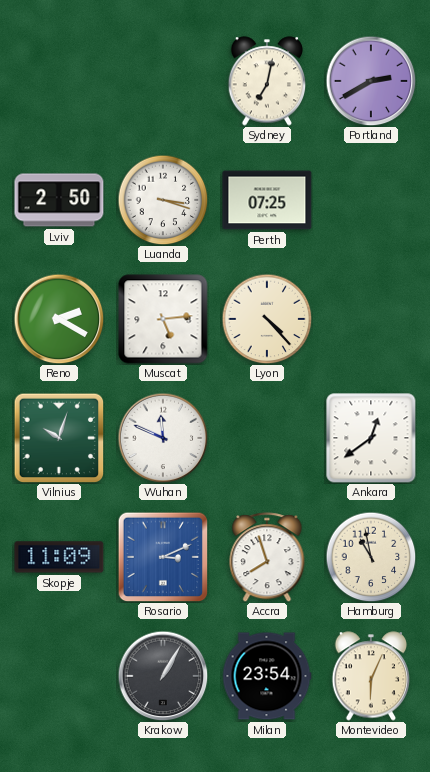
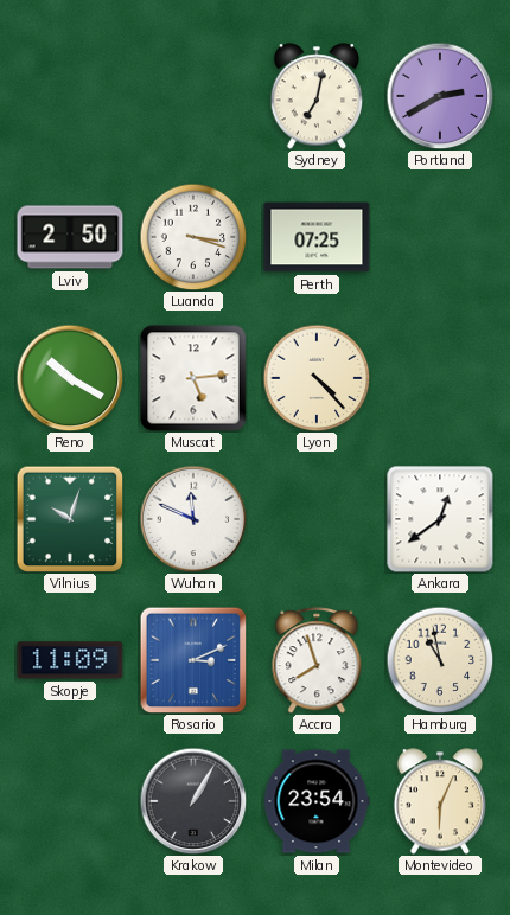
Reno: 2:20 -> 10:20 (70, 378)
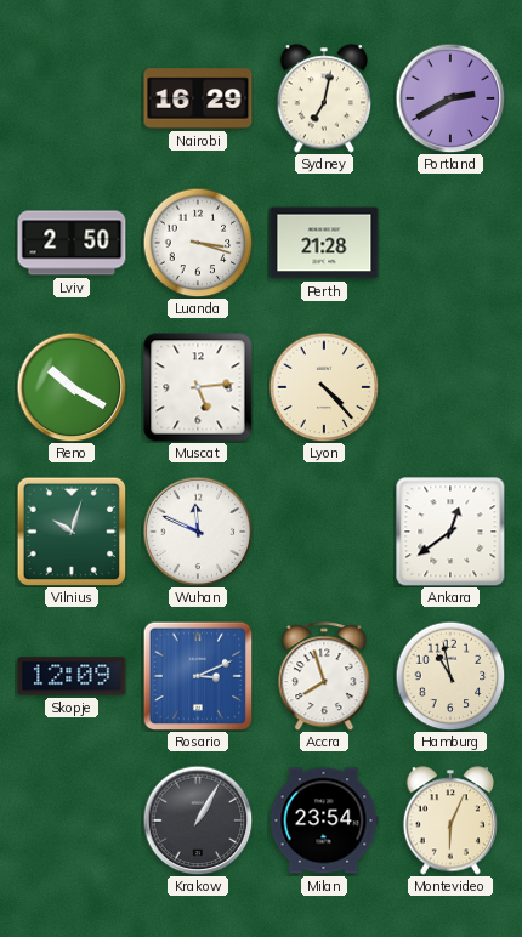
Nairobi: none -> 16:29 (198, 98)
Perth: 07:25 -> 21:28 (324, 243)
Skopje: 11:09 -> 12:09 (72, 676)
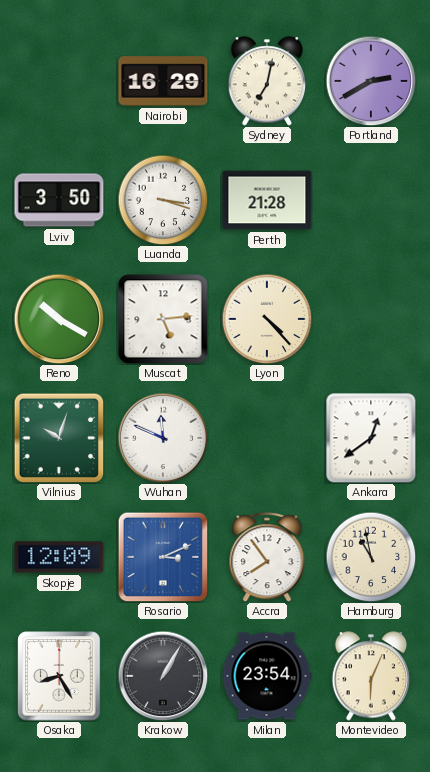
Lviv: 2:50 -> 3:50 (59, 200)
Accra: 7:57 -> 7:54 (267, 557)
Osaka: none -> 8:25 (59, 676)
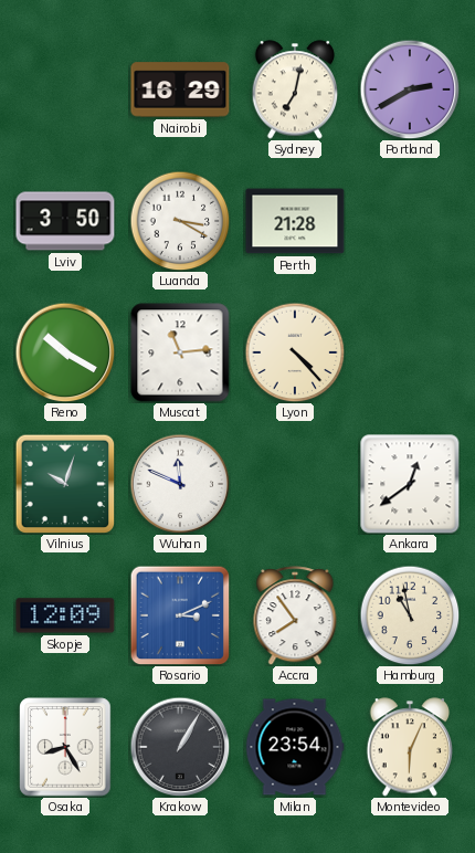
Luanda: 3:18 -> 3:20 (180, 221)
Muscat: 5:14 -> 11:14 (180, 352)
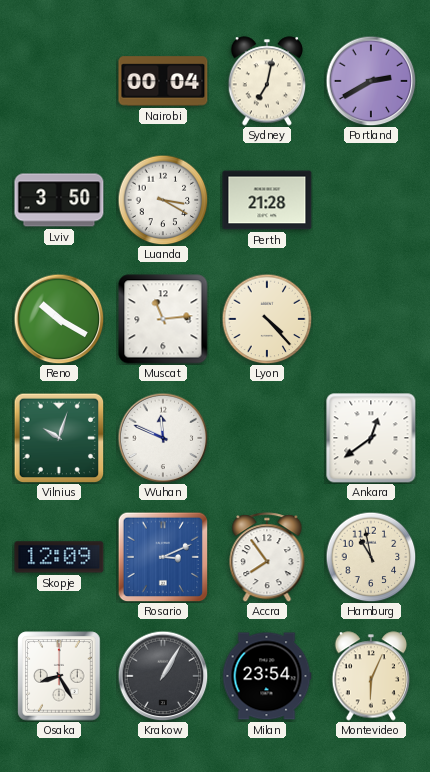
Nairobi: 16:29 -> 00:04 (163, 81)
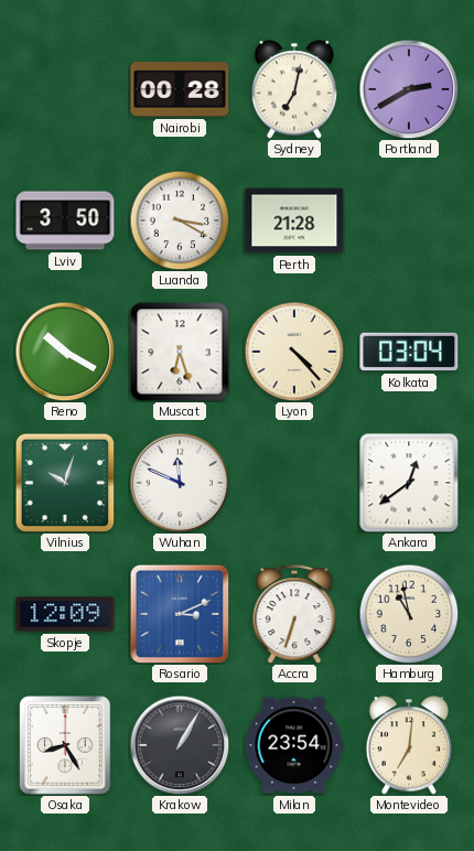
Nairobi: 00:04 -> 00:28 (180, 89)
Muscat: 11:14 -> 6:27 (180, 352)
Kolkata: none -> 03:04 (409, 352)
Accra: 7:54 -> 6:33 (294, 614)
Montevideo: 6:04 -> 7:01 (409, 745)
